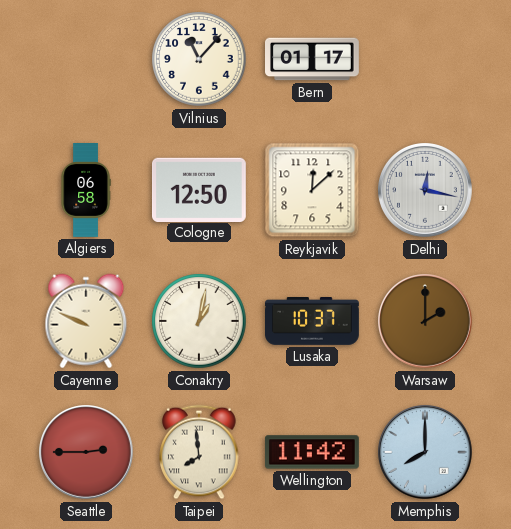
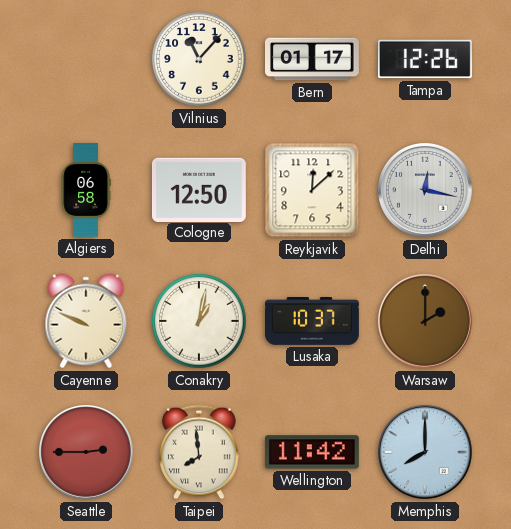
Tampa: none -> 12:26 (425, 59)
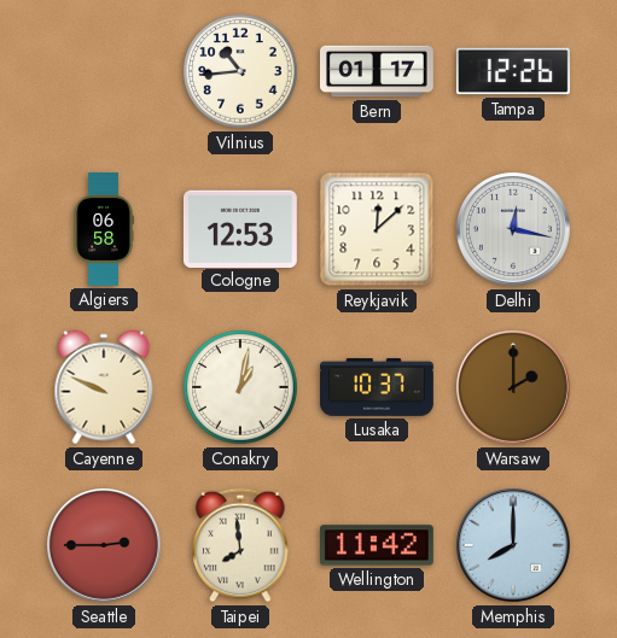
Vilnius: 11:07 -> 10:44 (240, 71)
Cologne: 12:50 -> 12:53 (240, 228)
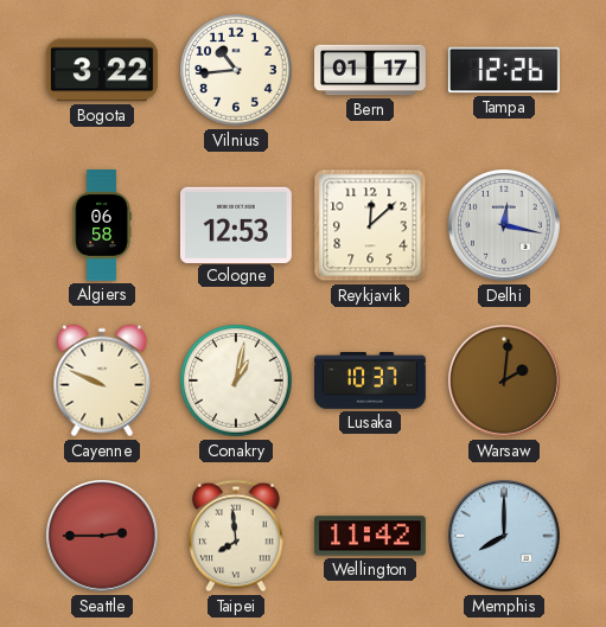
Bogota: none -> 3:22 (102, 70)
Warsaw: 2:00 -> 2:01 (505, 382)
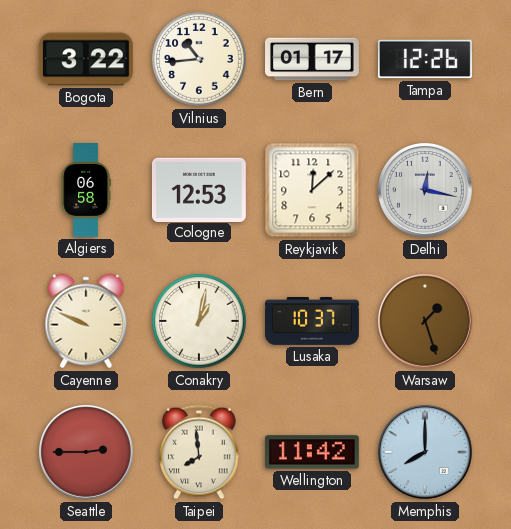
Warsaw: 2:01 -> 1:27 (426, 322)
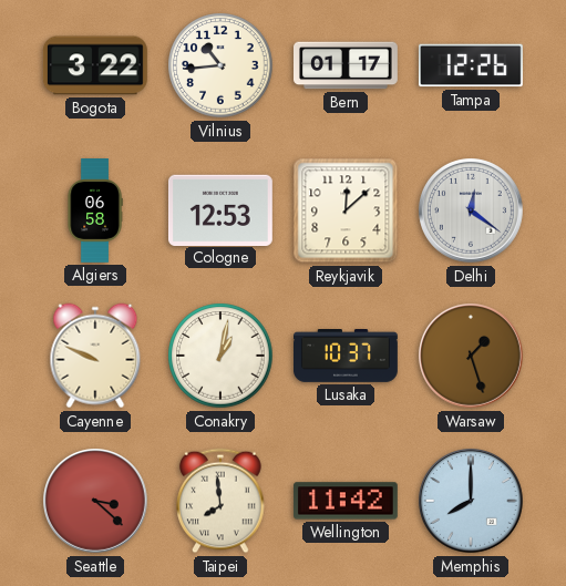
Delhi: 12:17 -> 12:21 (472, 212)
Seattle: 2:45 -> 3:22 (96, 502)
